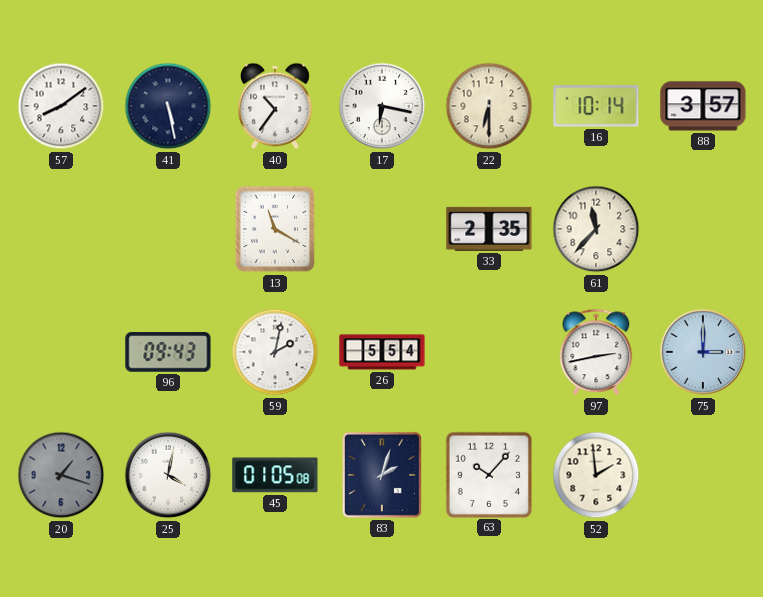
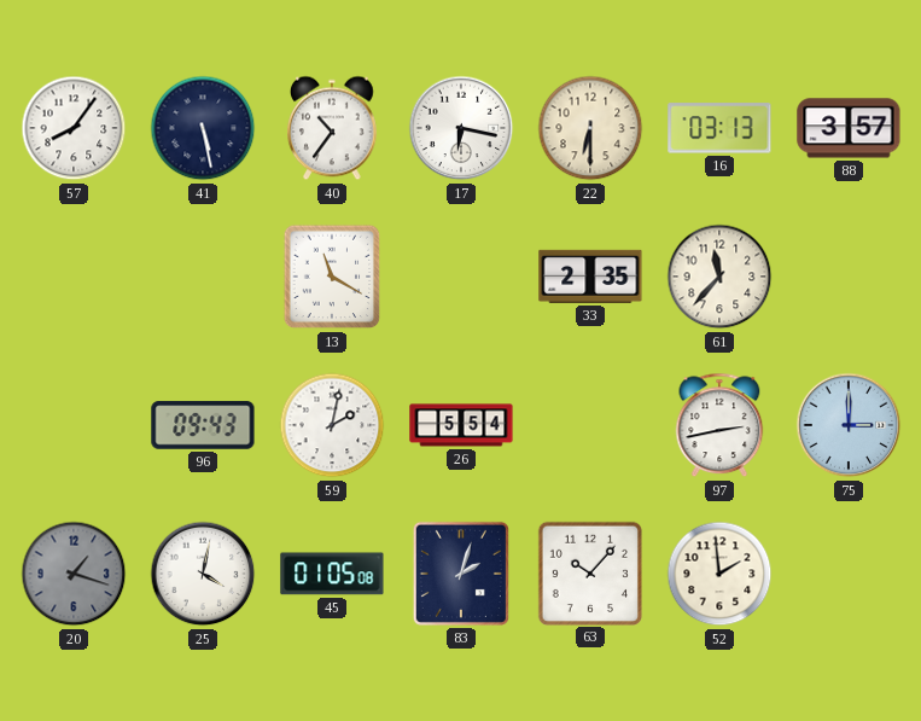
57: 8:09 -> 8:06 (74, 128)
16: 10:14 -> 03:13 (719, 128)
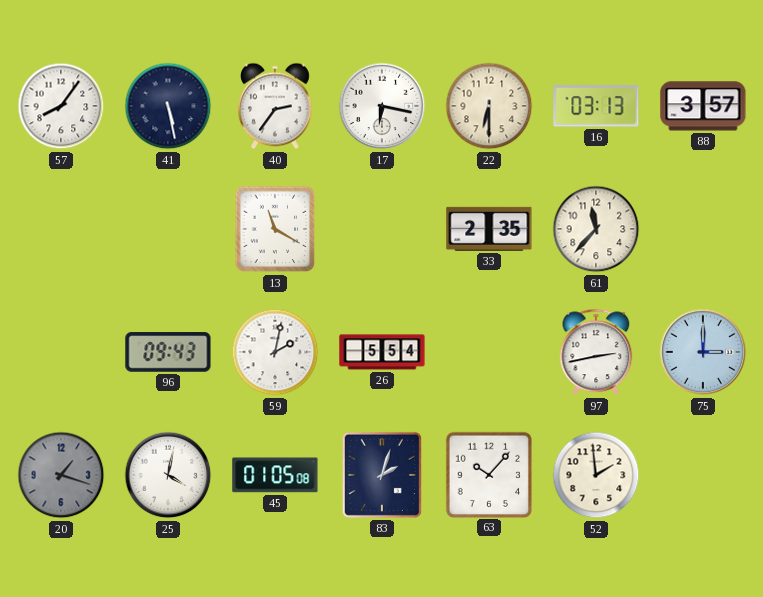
40: 10:36 -> 2:36 (276, 106)
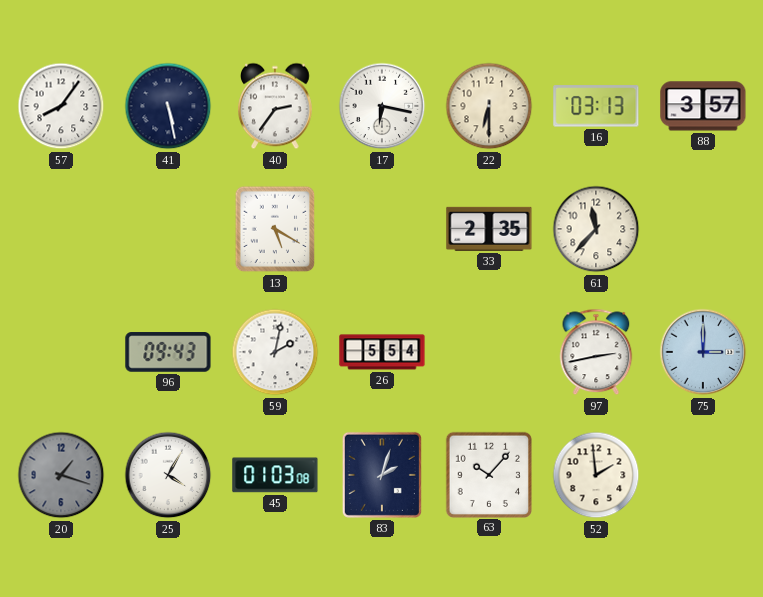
13: 11:20 -> 5:20 (275, 229)
25: 4:02 -> 4:05 (168, 475)
45: 01:05 -> 01:03 (275, 475)
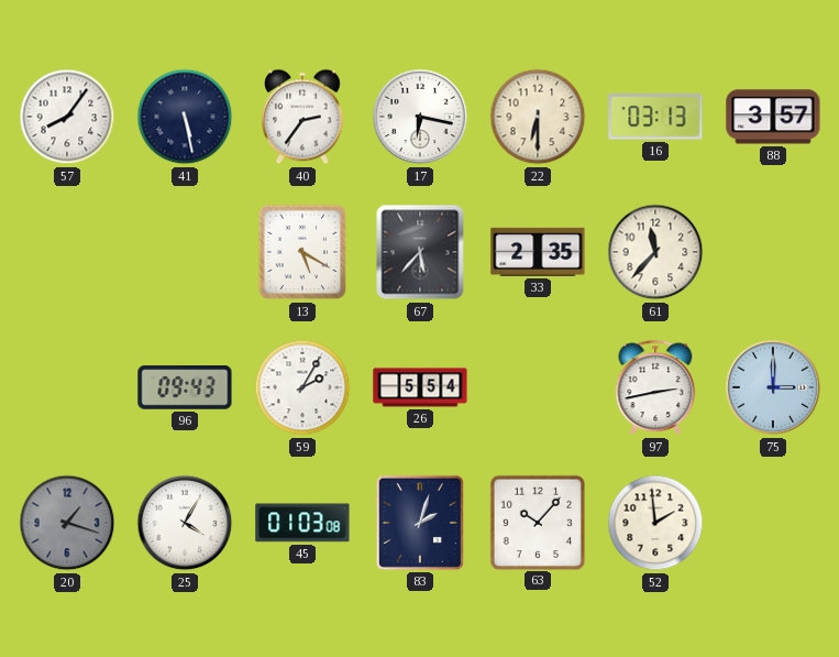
67: none -> 5:37 (420, 252)
59: 2:02 -> 2:05 (302, 387)
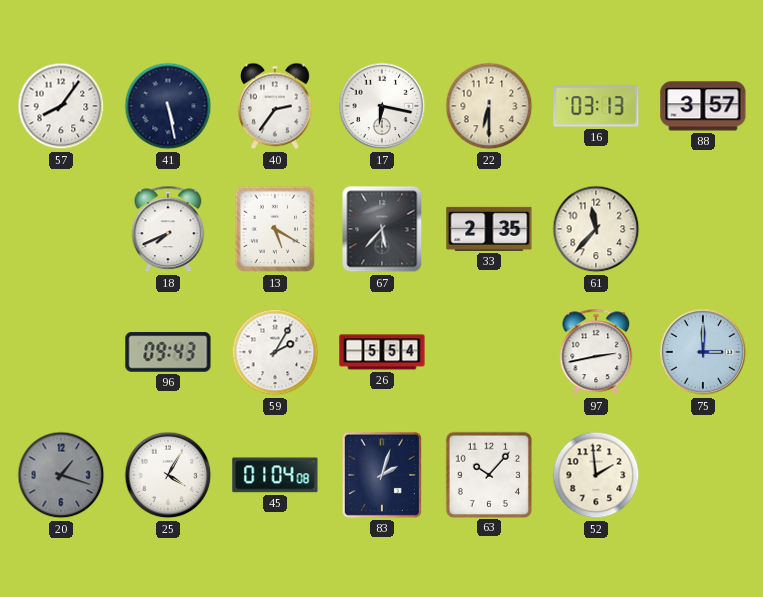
18: none -> 7:41 (168, 229)
45: 01:03 -> 01:04 (275, 475)
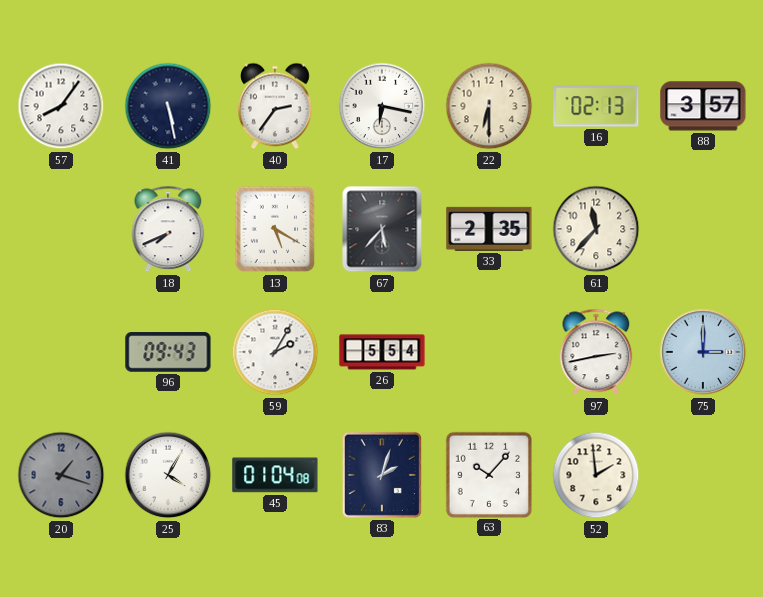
16: 03:13 -> 02:13 (596, 106)
